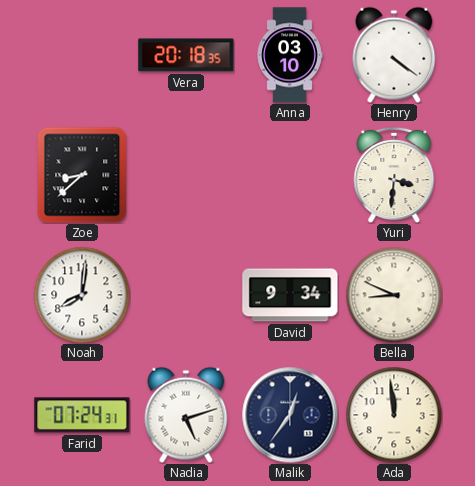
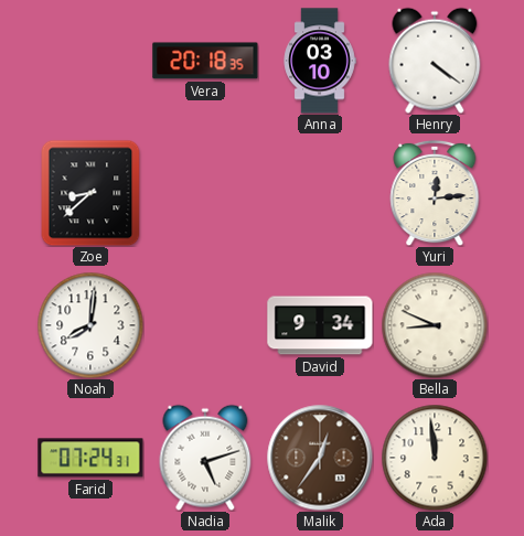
Yuri: 3:31 -> 12:14 (435, 193)
Malik dial: navy -> brown (320, 458)
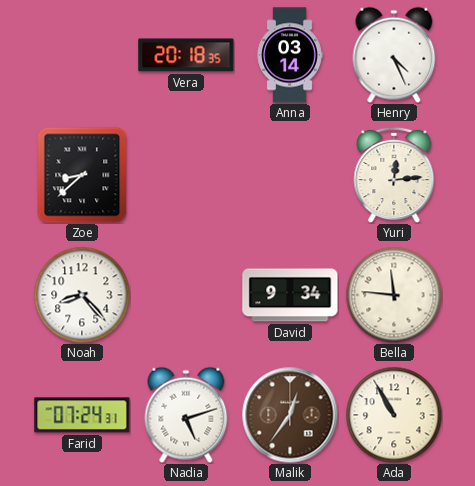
Anna: 03:10 -> 03:14 (290, 55)
Henry: 4:21 -> 4:26 (394, 55)
Noah: 8:01 -> 8:23 (82, 295)
Bella: 8:49 -> 11:46 (394, 295)
Ada: 11:59 -> 10:55 (394, 415)
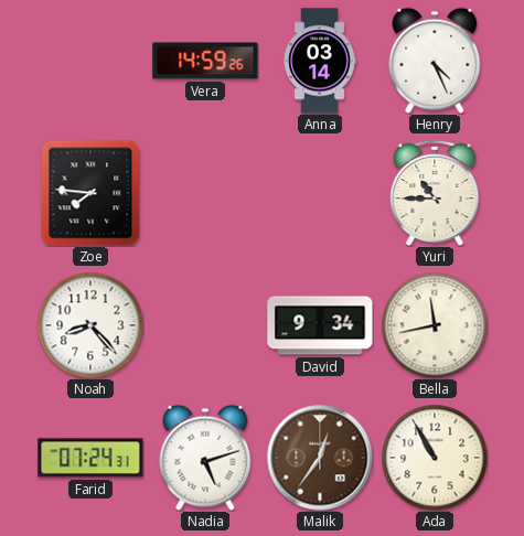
Vera: 20:18 -> 14:59 (205, 61)
Zoe: 8:38 -> 7:46 (90, 193)
Yuri: 12:14 -> 10:45 (435, 193)
Bella: 11:46 -> 11:43 (435, 325)
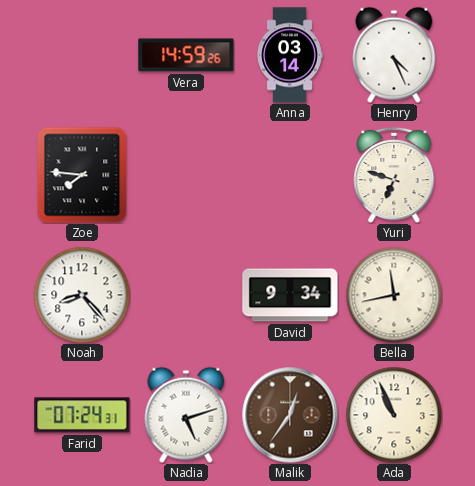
Yuri: 10:45 -> 6:48 (394, 175)
Ada: 10:55 -> 10:56 (394, 415)
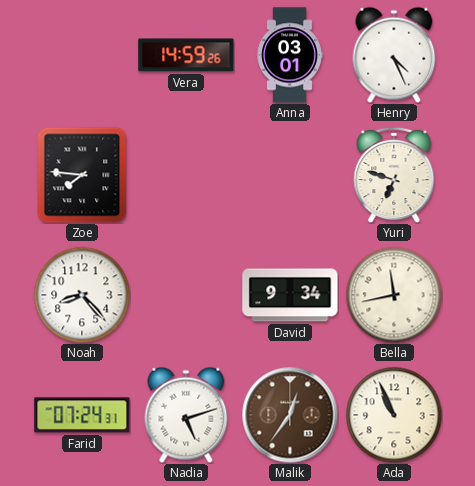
Anna: 03:14 -> 03:01 (290, 55)
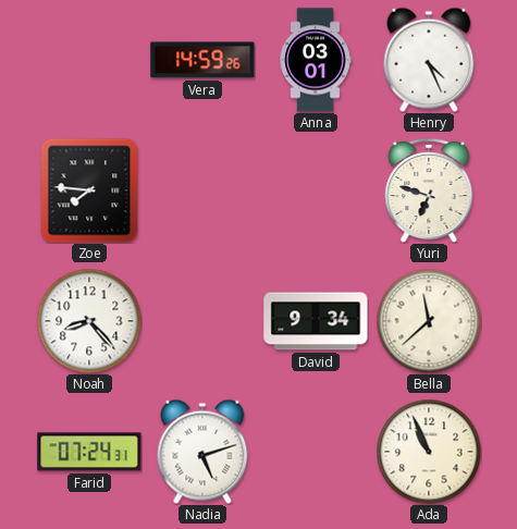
Bella: 11:43 -> 11:38 (429, 321)
Malik: 12:36 -> none (290, 415)
